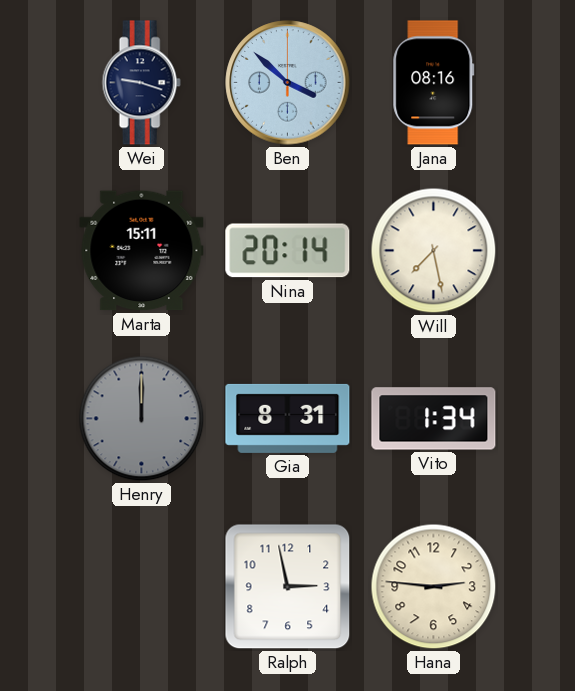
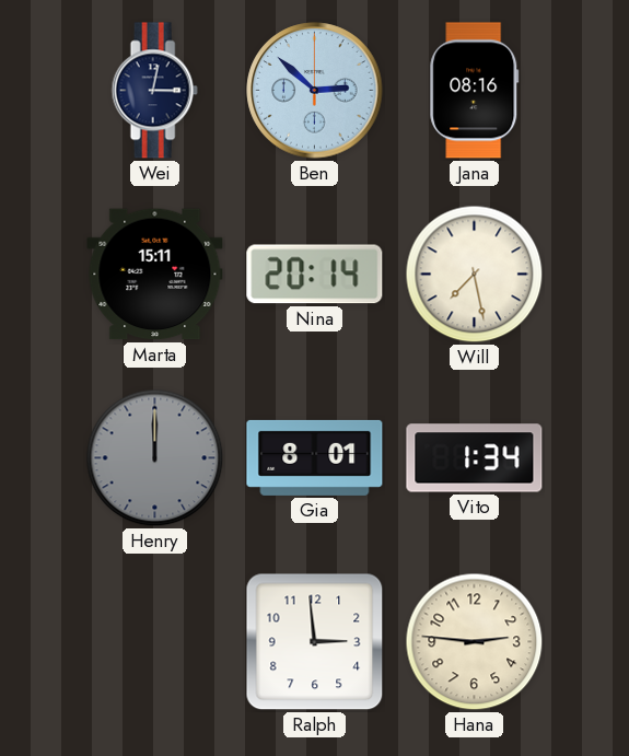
Wei: 9:18 -> 3:02 (154, 91)
Ben: 3:52 -> 2:52 (315, 91)
Gia: 8:31 -> 8:01 (315, 457)
Ralph: 2:58 -> 2:59 (315, 642)
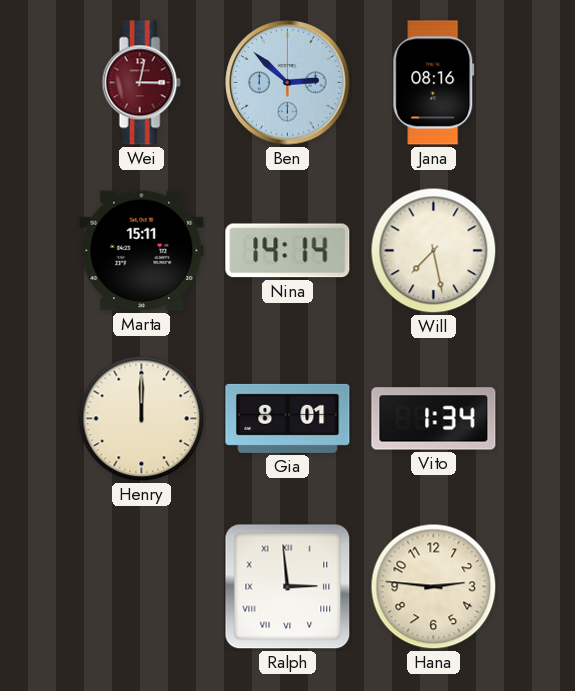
Wei dial: navy -> burgundy (141, 83)
Nina: 20:14 -> 14:14 (288, 251)
Henry dial: grey -> cream (142, 419)
Ralph numerals: Arabic -> Roman (288, 587)
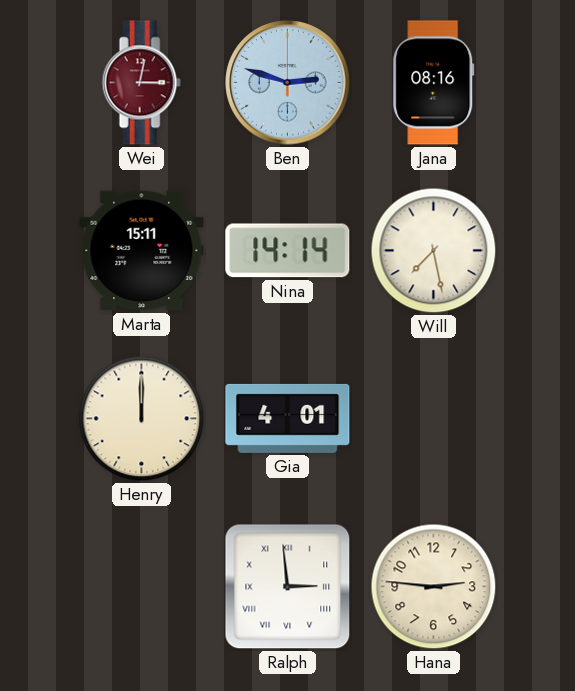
Ben: 2:52 -> 2:48 (288, 83)
Gia: 8:01 -> 4:01 (288, 418)
Vito: 1:34 -> none (434, 419)
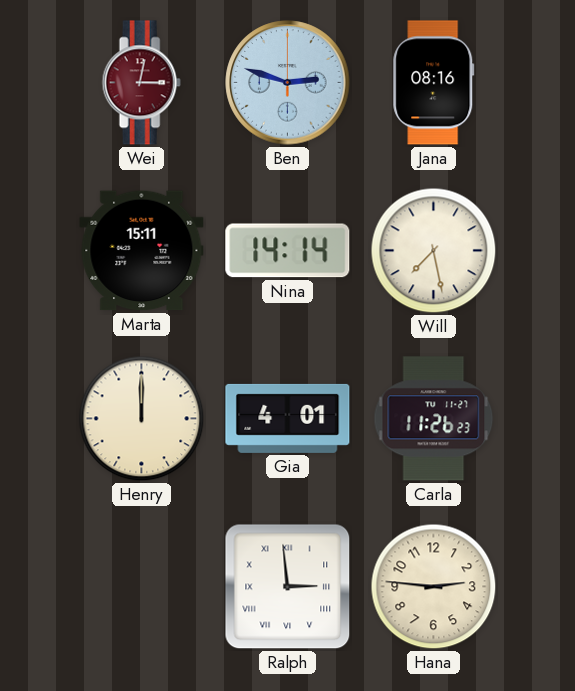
Carla: none -> 11:26 (434, 419)
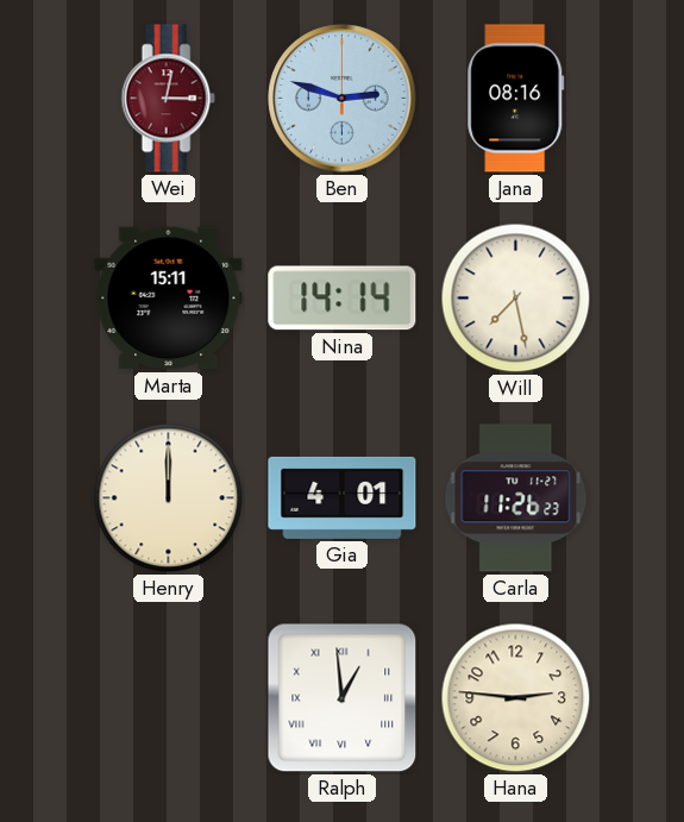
Ralph: 2:59 -> 12:59 (343, 698)
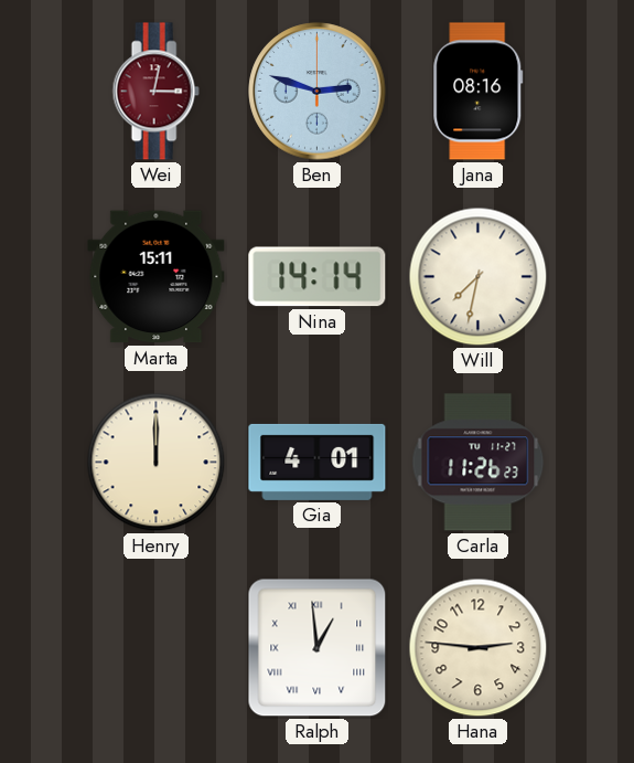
Will: 7:28 -> 7:32 (479, 277)
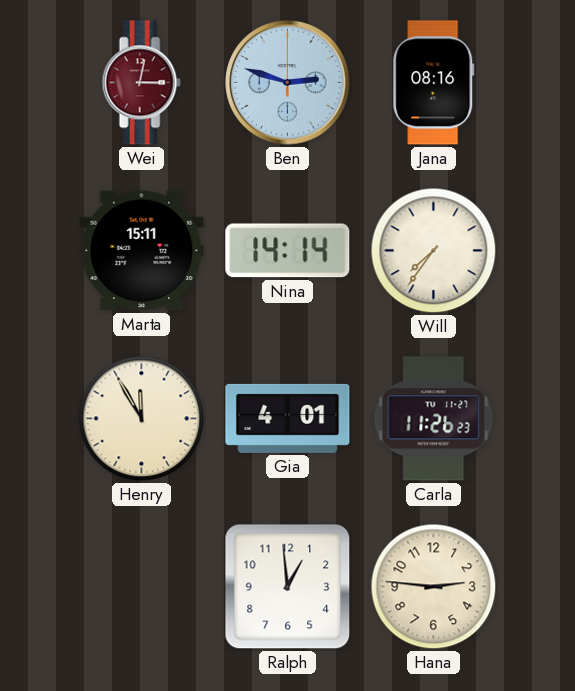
Will: 7:32 -> 7:36 (434, 251)
Henry: 12:00 -> 11:55 (142, 419)
Ralph numerals: Roman -> Arabic (288, 587)
